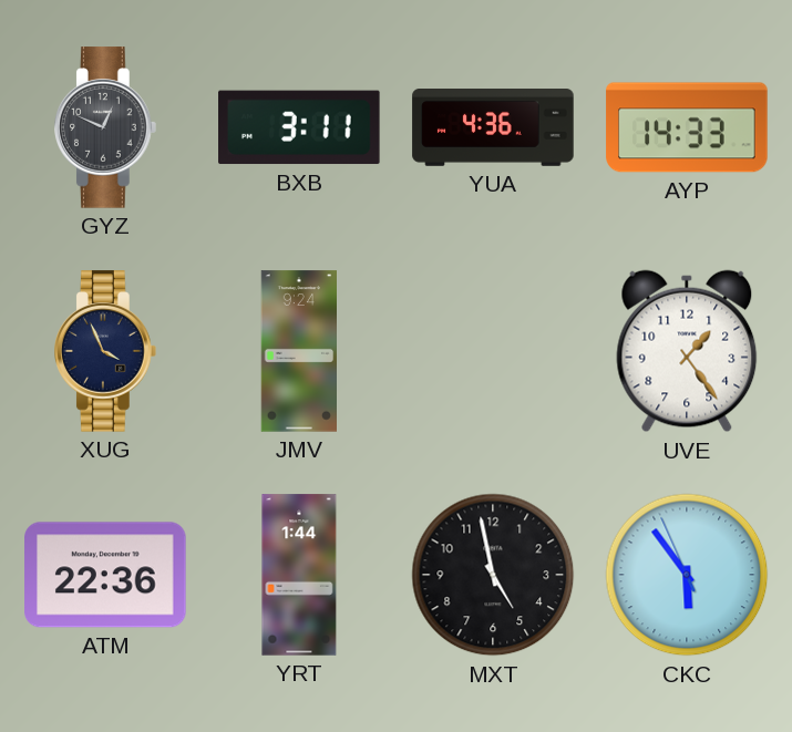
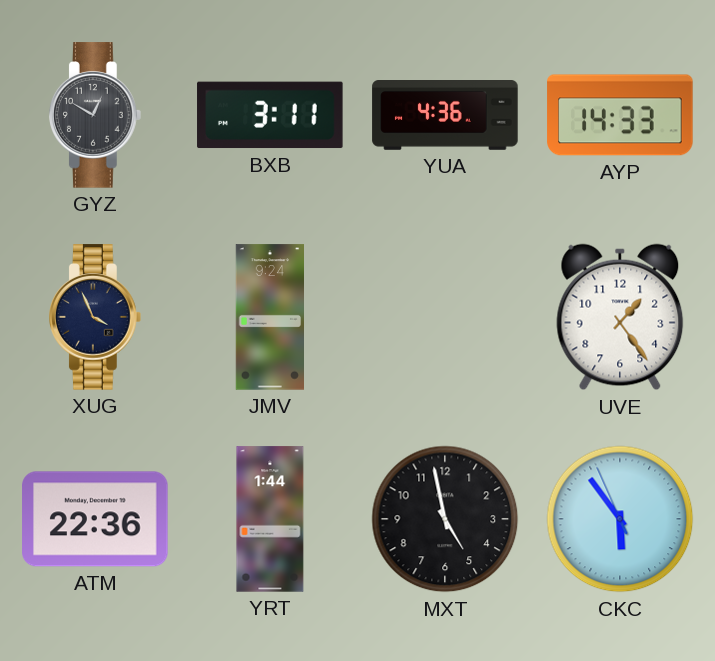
GYZ: 12:49 -> 12:50 (96, 115)
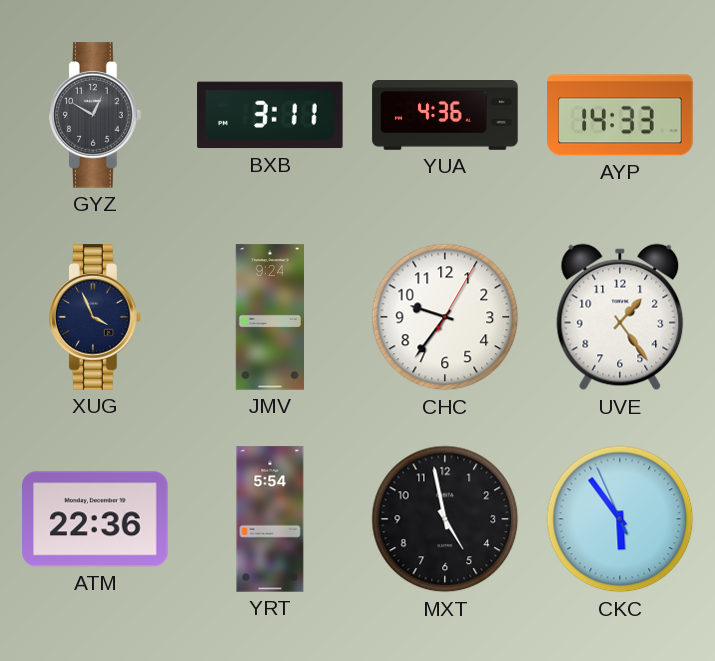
CHC: none -> 9:36 (445, 317)
YRT: 1:44 -> 5:54 (270, 519)
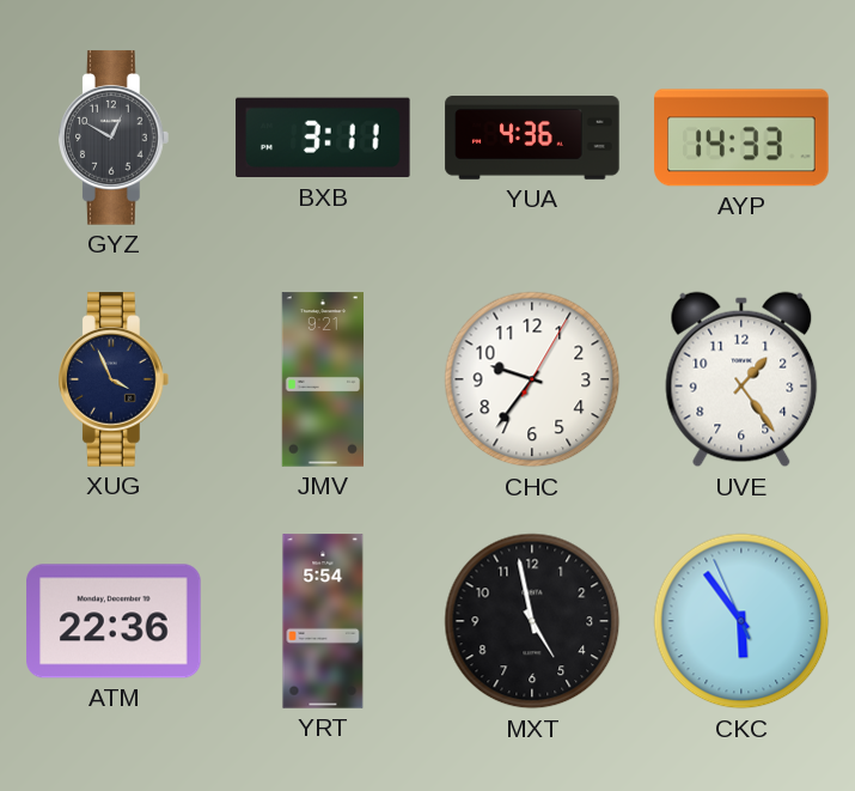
JMV: 9:24 -> 9:21 (322, 379)
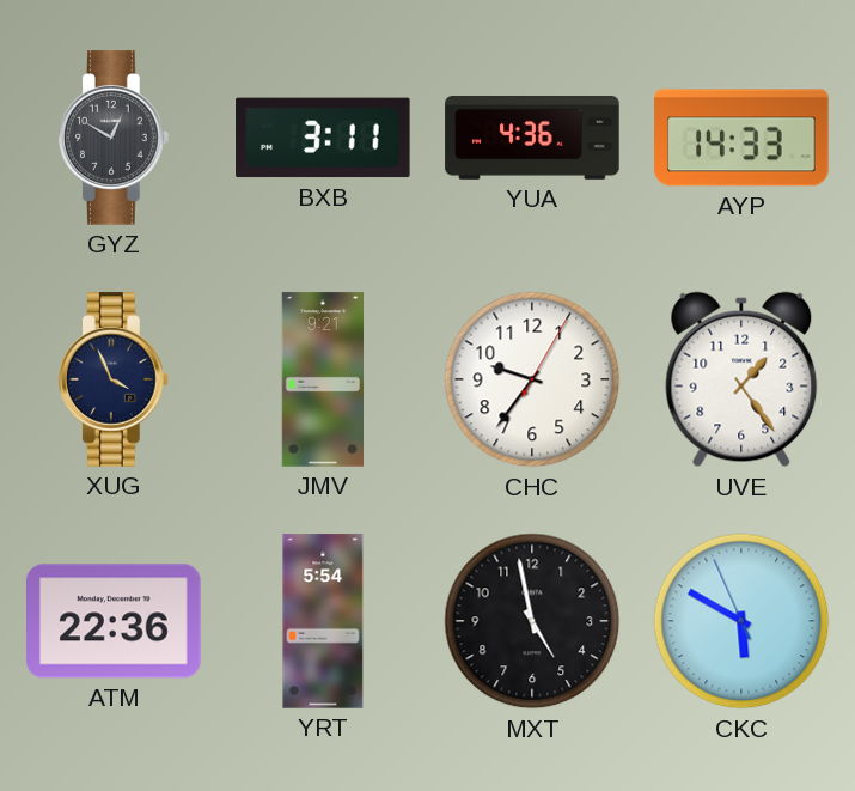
CKC: 5:53 -> 5:49 (741, 621)
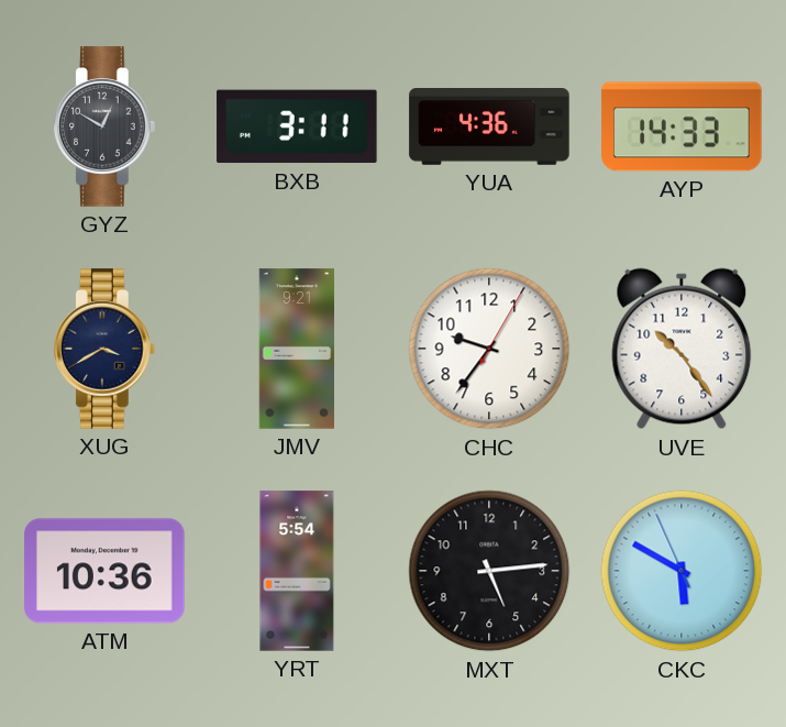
XUG: 3:56 -> 3:40 (106, 349)
UVE: 1:24 -> 10:24 (682, 349)
ATM: 22:36 -> 10:36 (104, 571)
MXT: 4:58 -> 5:14 (489, 571)
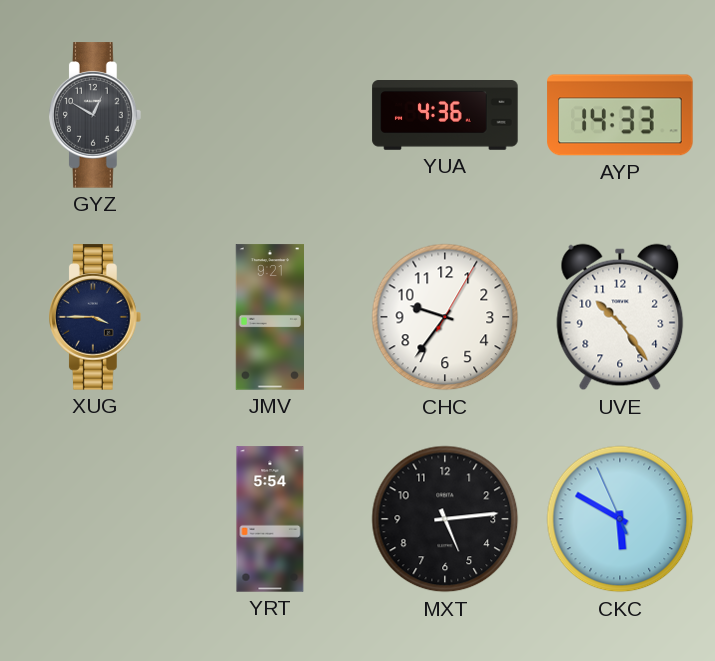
BXB: 3:11 -> none (297, 126)
XUG: 3:40 -> 3:45 (96, 317)
ATM: 10:36 -> none (104, 571)
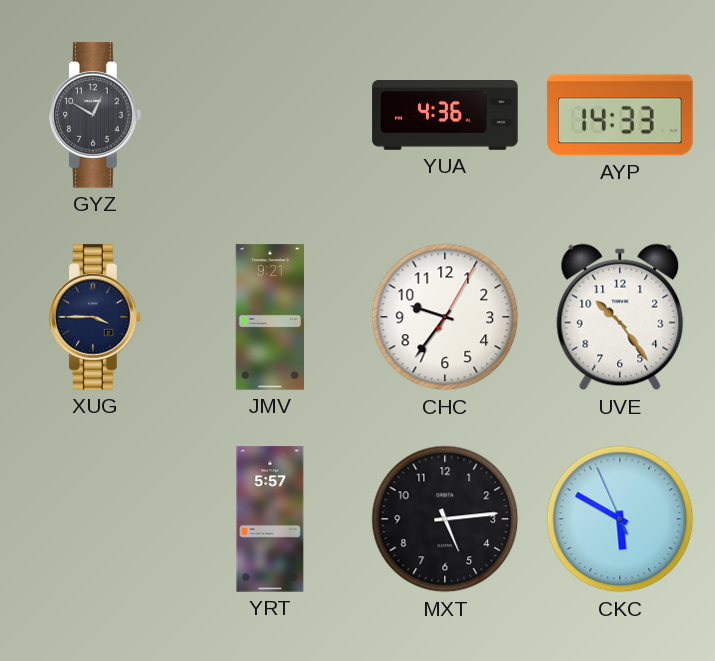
YRT: 5:54 -> 5:57 (270, 519)
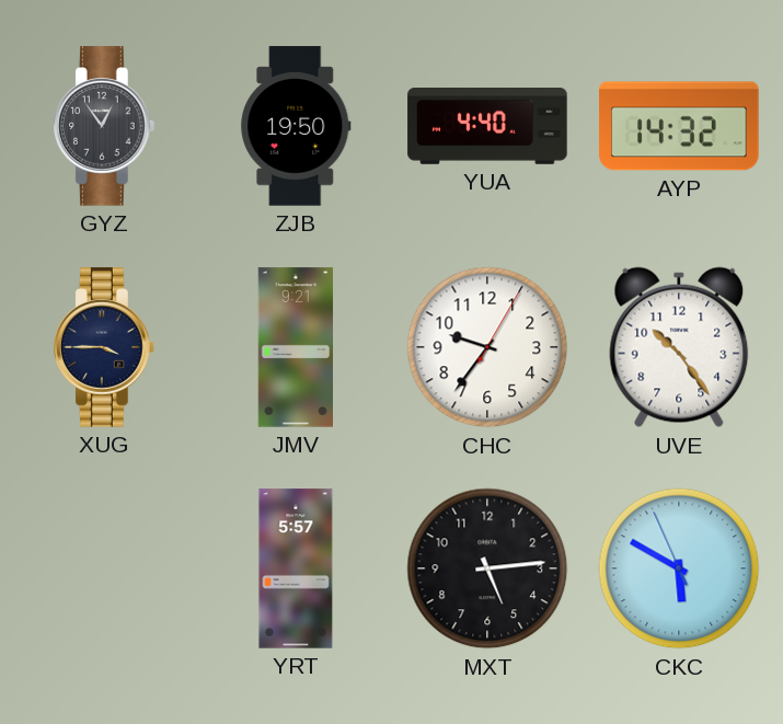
GYZ: 12:50 -> 12:54 (105, 126)
ZJB: none -> 19:50 (296, 126)
YUA: 4:36 -> 4:40 (487, 127)
AYP: 14:33 -> 14:32 (679, 126)
